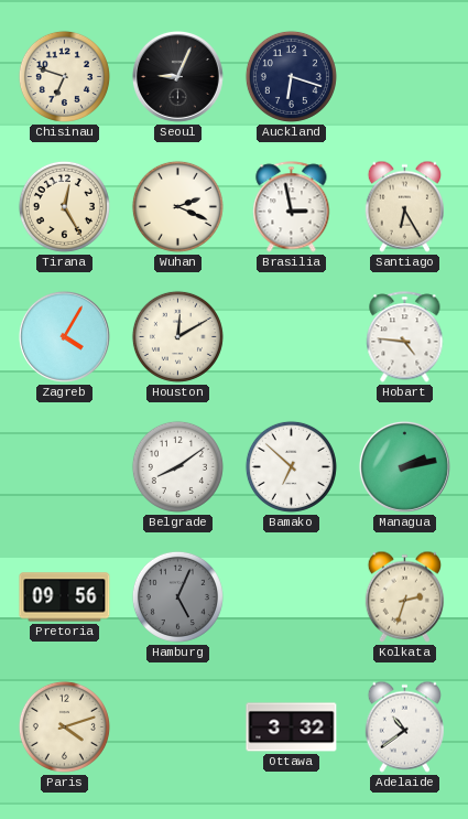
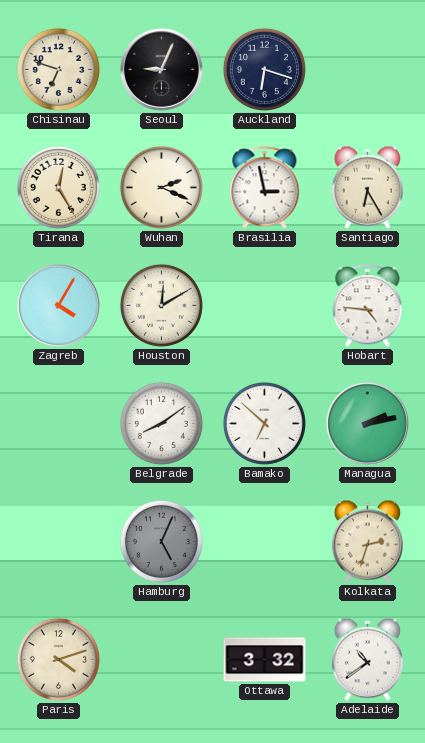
Pretoria: 09:56 -> none (65, 597)
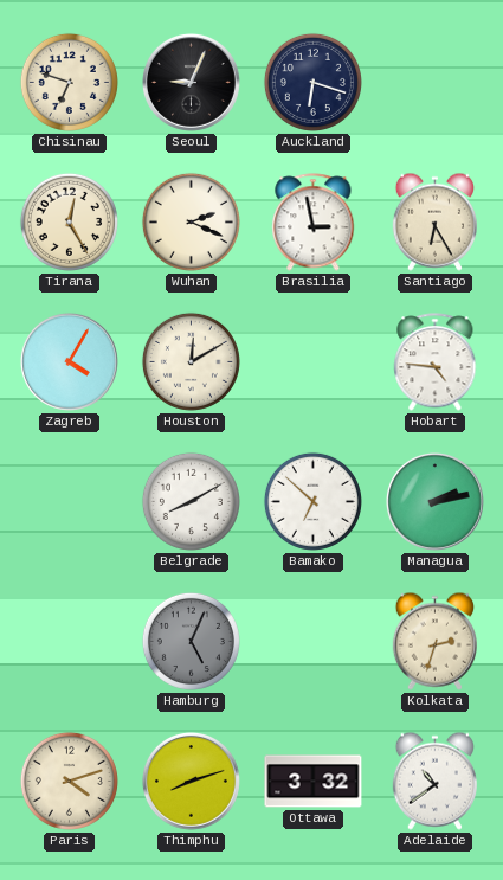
Belgrade: 8:09 -> 8:10 (191, 501)
Thimphu: none -> 8:12 (191, 781)
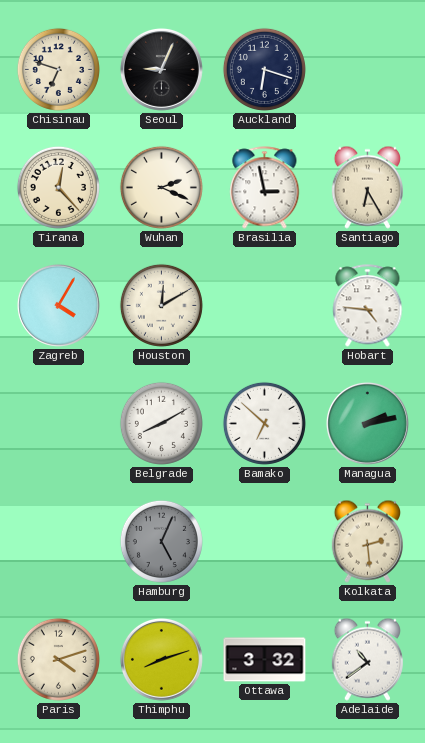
Tirana: 12:25 -> 12:23 (58, 187)
Kolkata: 2:33 -> 2:29 (367, 541)
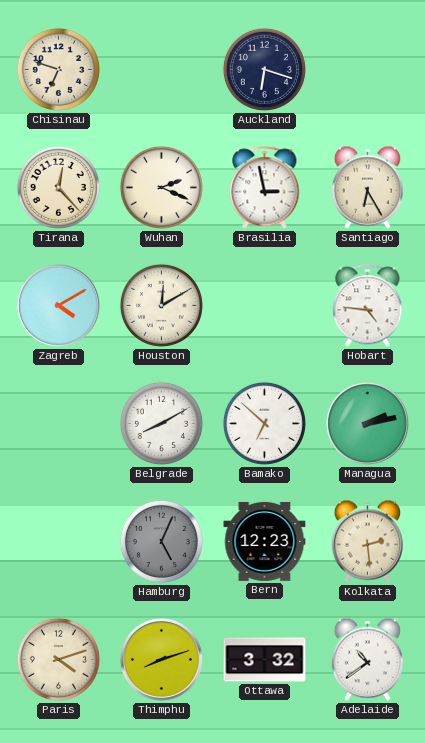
Seoul: 9:04 -> none (161, 69)
Zagreb: 4:05 -> 4:10 (58, 305)
Bern: none -> 12:23 (265, 541)
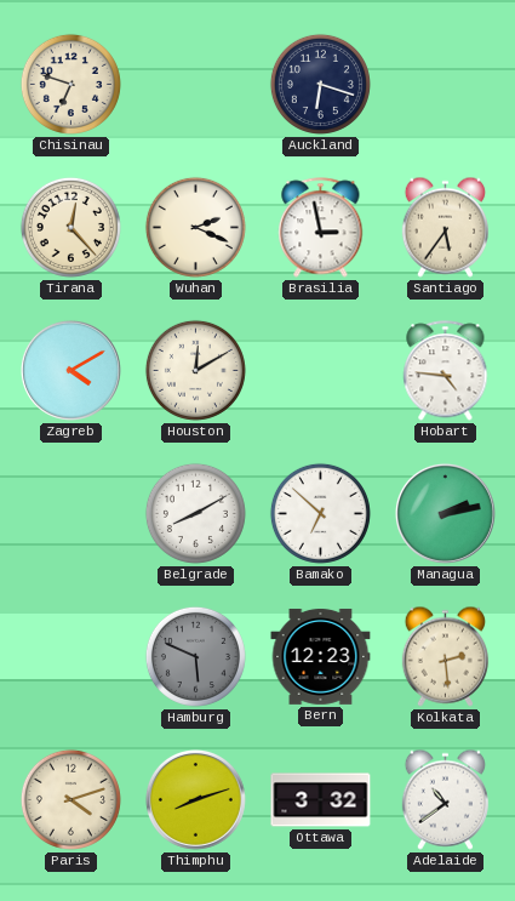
Santiago: 6:25 -> 5:36 (445, 227)
Hamburg: 5:04 -> 5:49 (195, 656)
